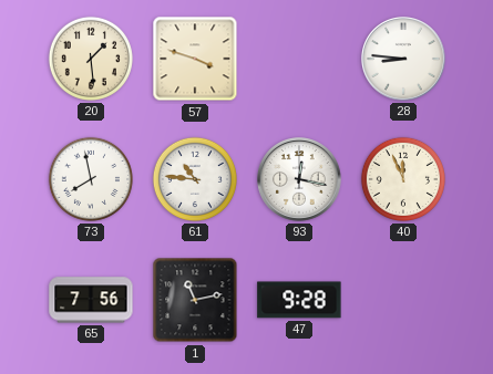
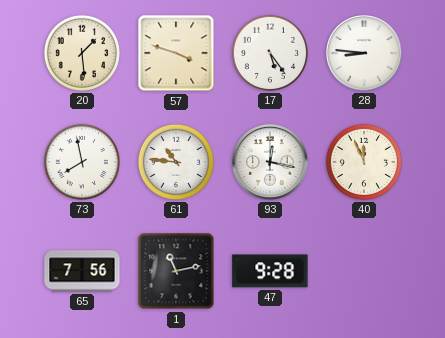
17: none -> 5:24 (270, 53)
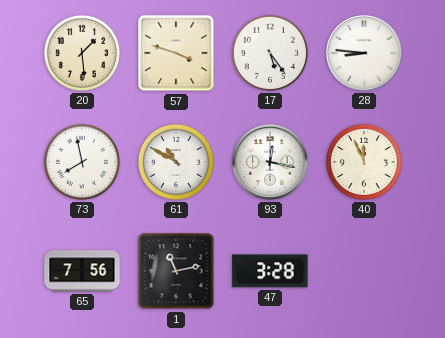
61: 10:46 -> 10:50 (176, 162)
47: 9:28 -> 3:28 (270, 271)
